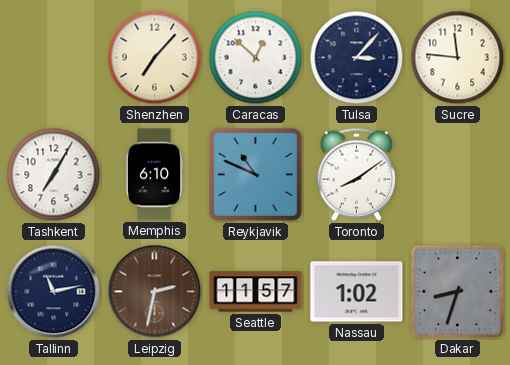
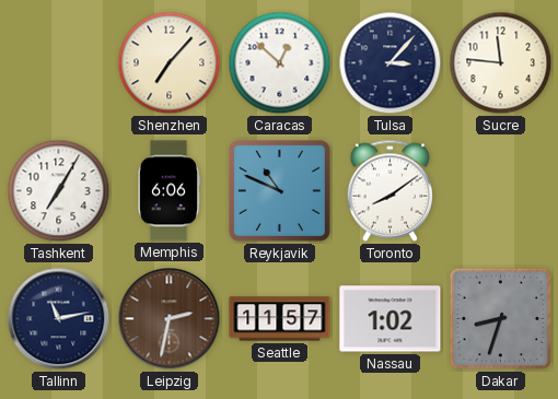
Memphis: 6:10 -> 6:06 (168, 191)
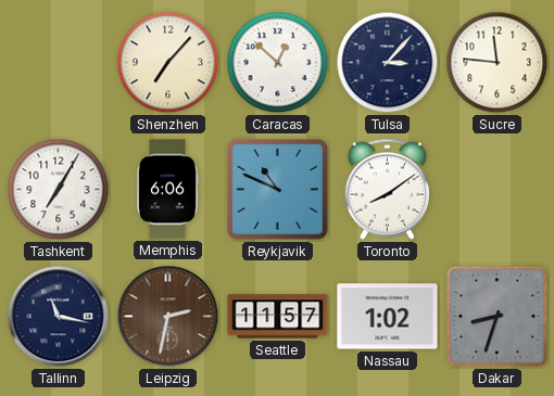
Tallinn: 11:13 -> 11:17 (59, 317)
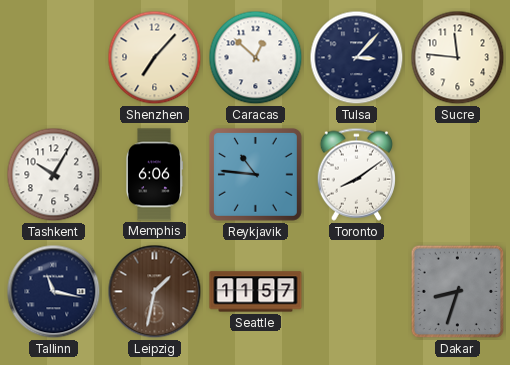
Tashkent: 7:05 -> 10:05 (54, 175)
Reykjavik: 10:49 -> 10:46 (255, 174)
Leipzig: 2:32 -> 1:32 (155, 292)
Nassau: 1:02 -> none (388, 317)
